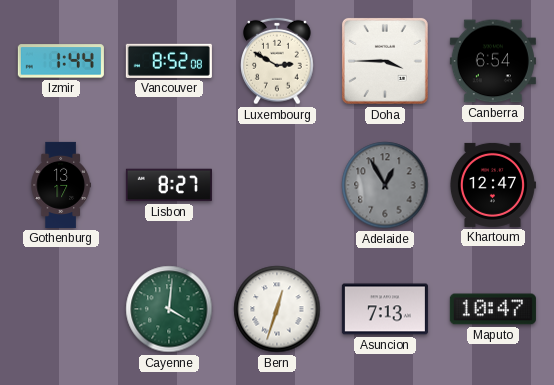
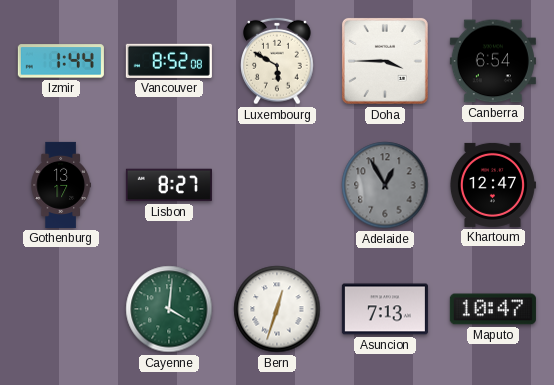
Luxembourg: 2:50 -> 5:50 (277, 61)
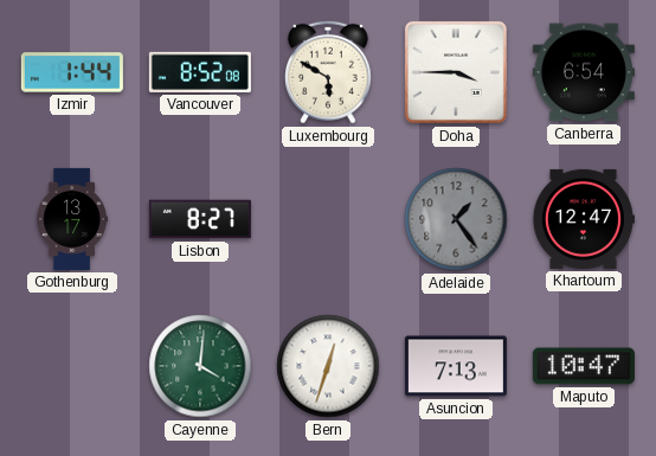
Adelaide: 12:55 -> 1:24 (456, 219)
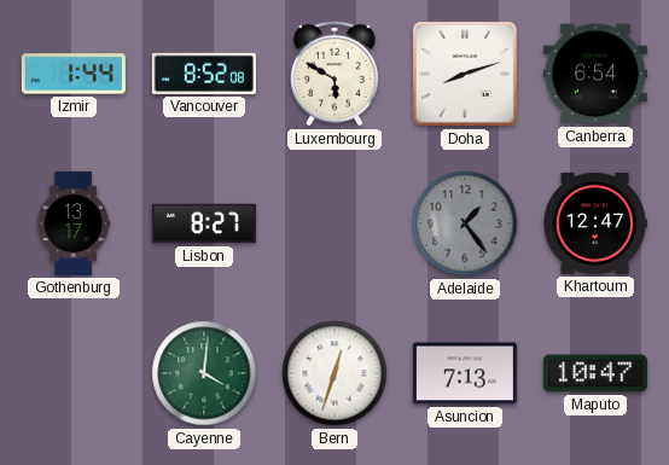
Doha: 3:45 -> 8:12 (465, 74)
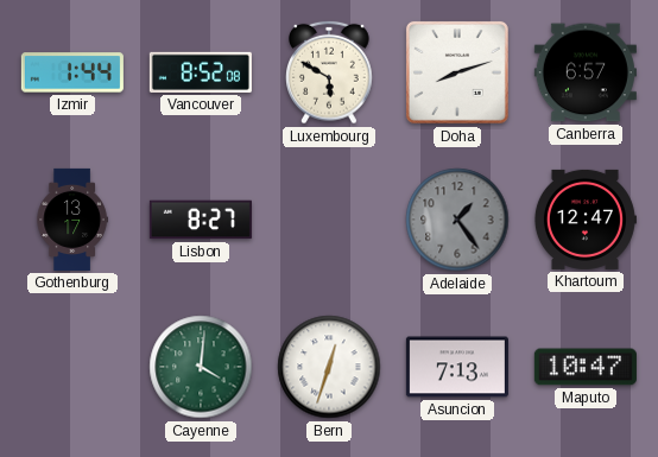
Canberra: 6:54 -> 6:57 (586, 72)
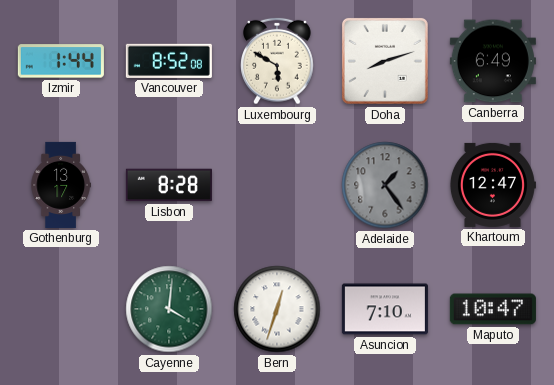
Canberra: 6:57 -> 6:49 (493, 61)
Lisbon: 8:27 -> 8:28 (169, 185)
Asuncion: 7:13 -> 7:10 (385, 309)
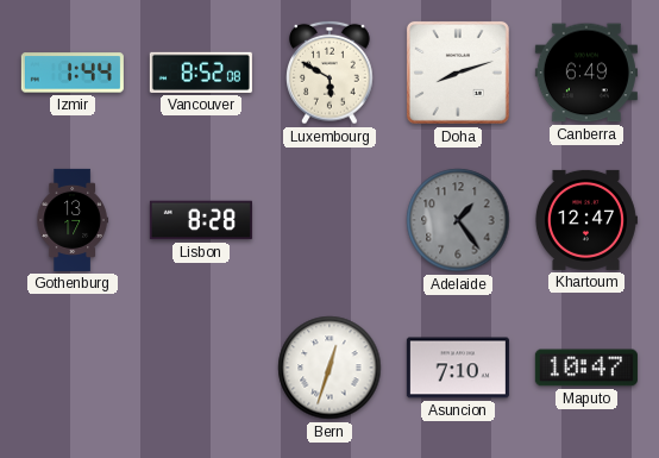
Cayenne: 4:01 -> none (169, 309)
